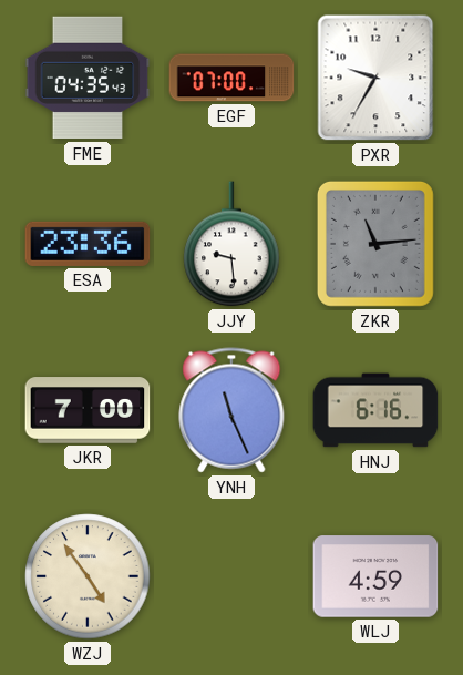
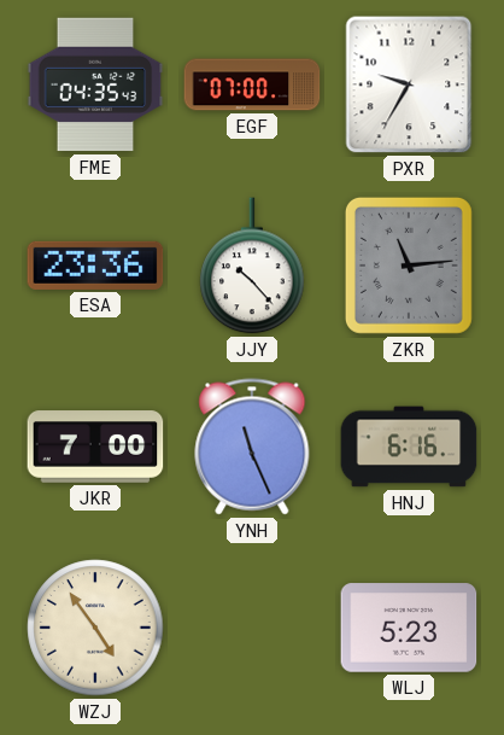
JJY: 9:29 -> 10:23 (252, 266)
WLJ: 4:59 -> 5:23 (409, 628)
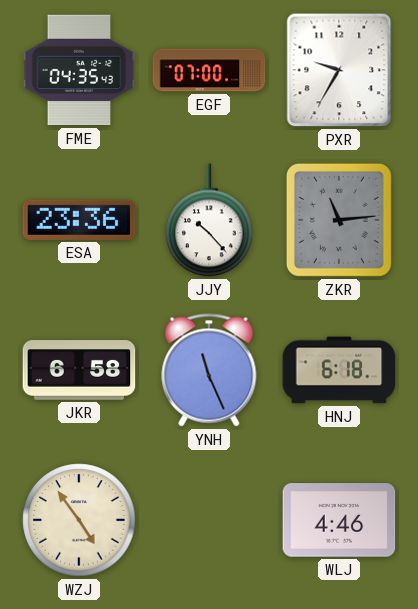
JKR: 7:00 -> 6:58 (79, 370)
HNJ: 6:16 -> 6:18 (339, 370)
WLJ: 5:23 -> 4:46 (339, 520)
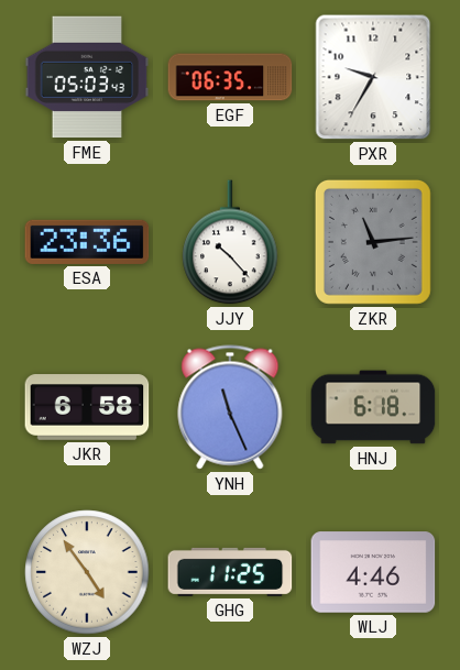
FME: 04:35 -> 05:03 (87, 77)
EGF: 07:00 -> 06:35 (230, 77)
GHG: none -> 11:25 (230, 572)
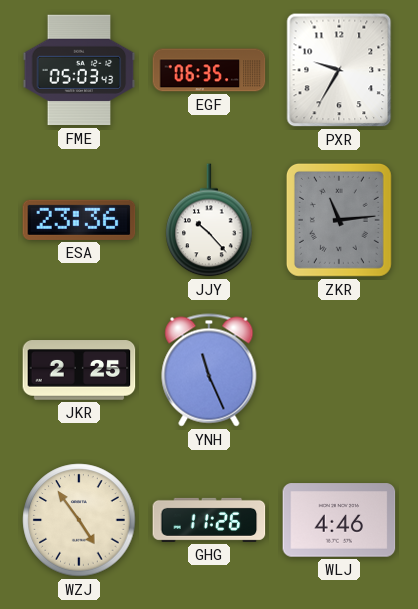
JKR: 6:58 -> 2:25 (79, 370)
HNJ: 6:18 -> none (373, 407)
GHG: 11:25 -> 11:26 (209, 520)
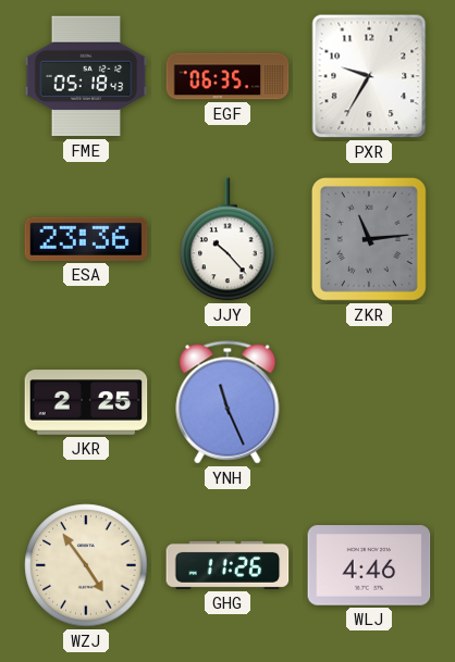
FME: 05:03 -> 05:18 (86, 76)
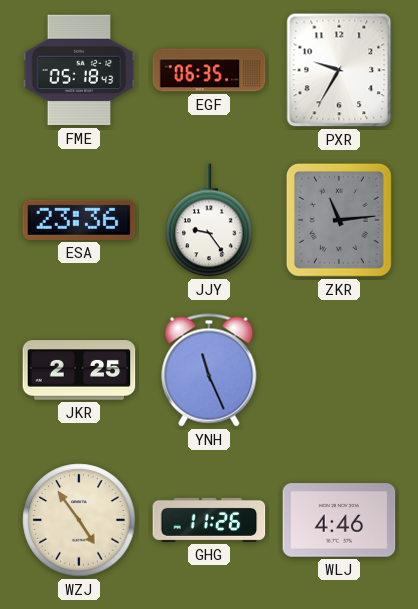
JJY: 10:23 -> 9:24 (209, 220)
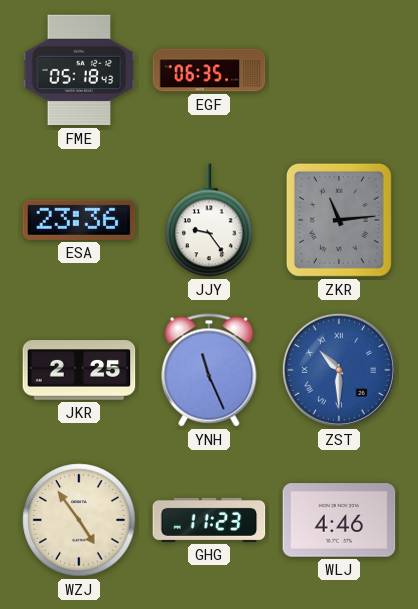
PXR: 9:35 -> none (339, 70)
ZST: none -> 10:30 (339, 370)
GHG: 11:26 -> 11:23 (209, 520)
